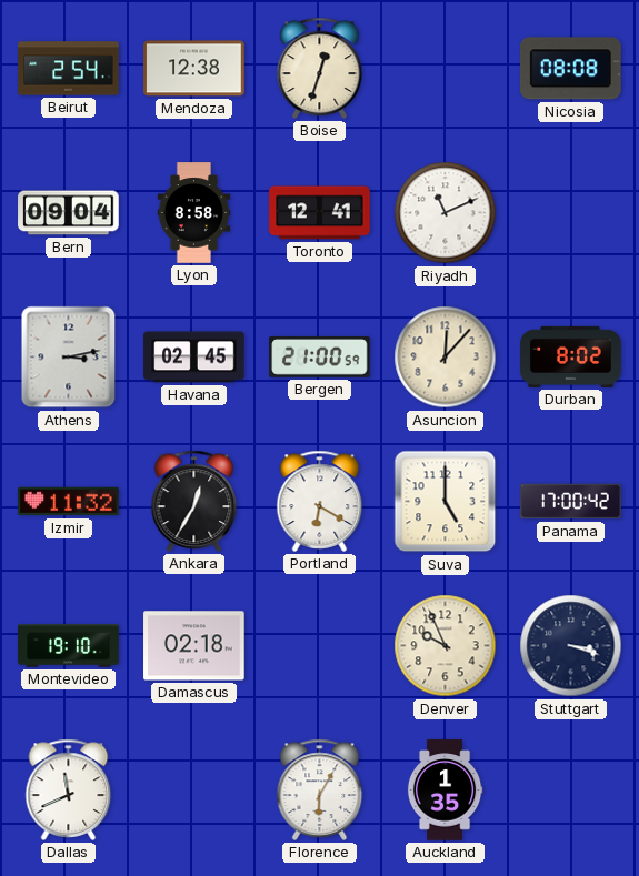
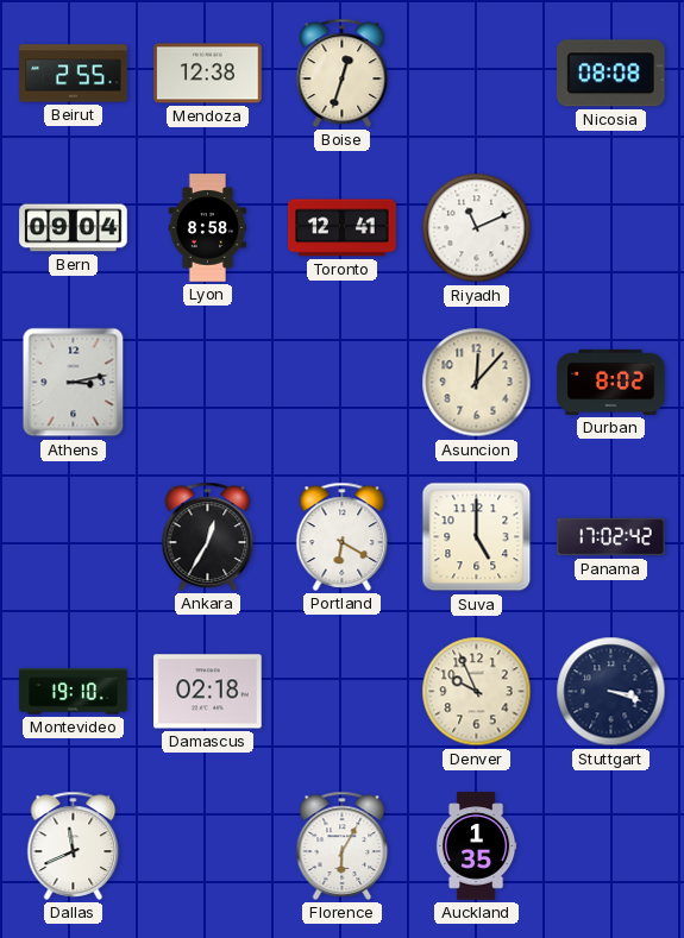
Beirut: 2:54 -> 2:55 (74, 74)
Havana: 02:45 -> none (194, 358)
Bergen: 21:00 -> none (320, 356)
Izmir: 11:32 -> none (69, 502)
Panama: 17:00 -> 17:02 (611, 537)
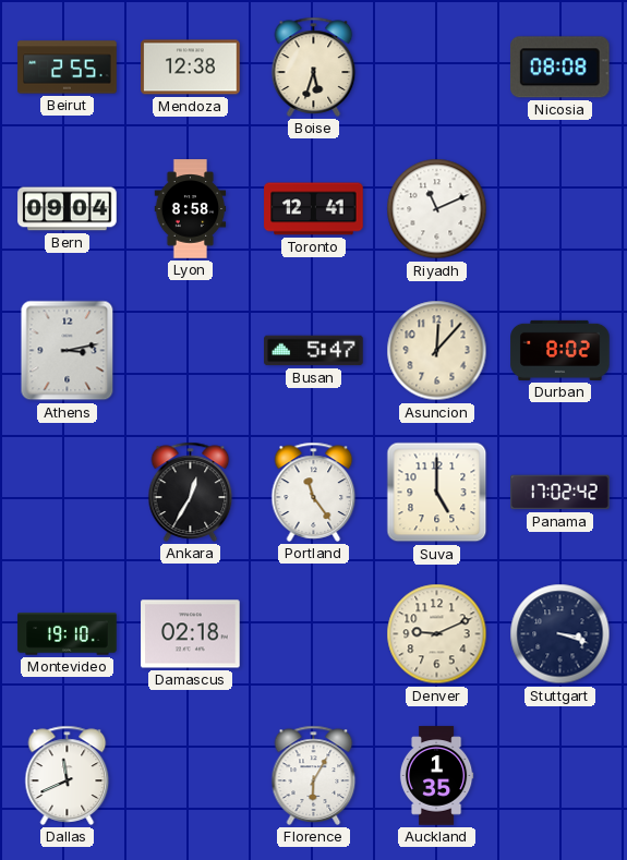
Boise: 12:33 -> 5:33 (314, 66)
Busan: none -> 5:47 (314, 351)
Portland: 6:20 -> 11:24 (314, 492)
Denver: 9:56 -> 9:11 (437, 634)
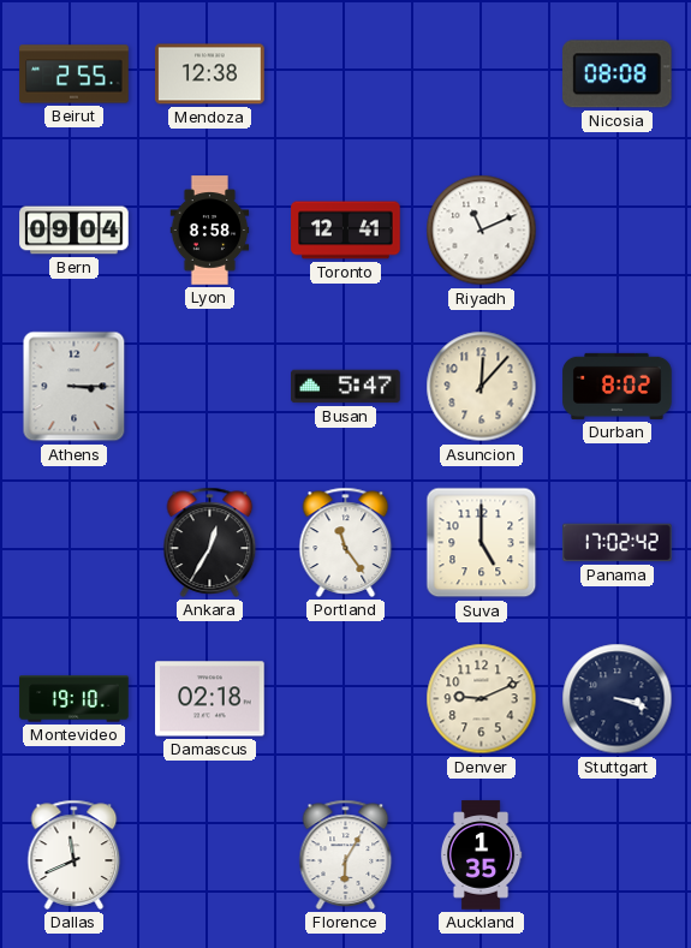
Boise: 5:33 -> none (314, 66)
Athens: 3:13 -> 3:15 (75, 387)
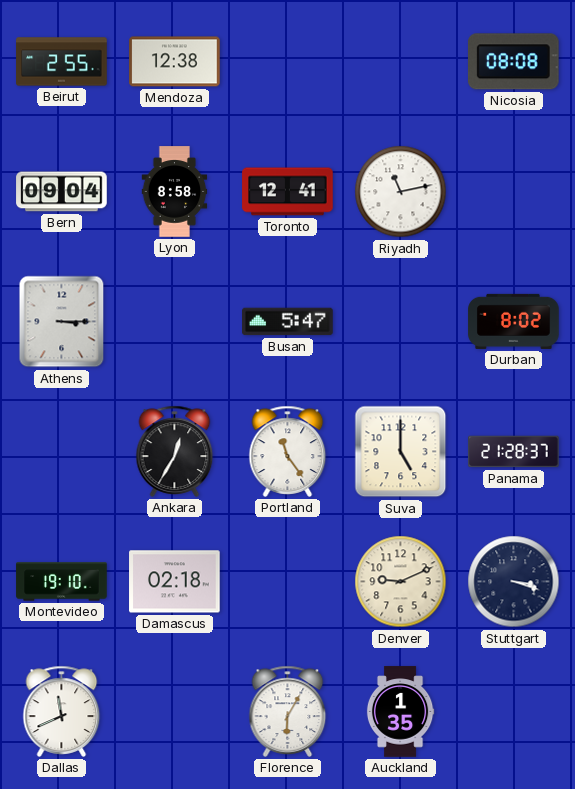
Riyadh: 11:11 -> 11:13 (401, 192)
Asuncion: 12:07 -> none (482, 387)
Panama: 17:02 -> 21:28 (514, 452)
